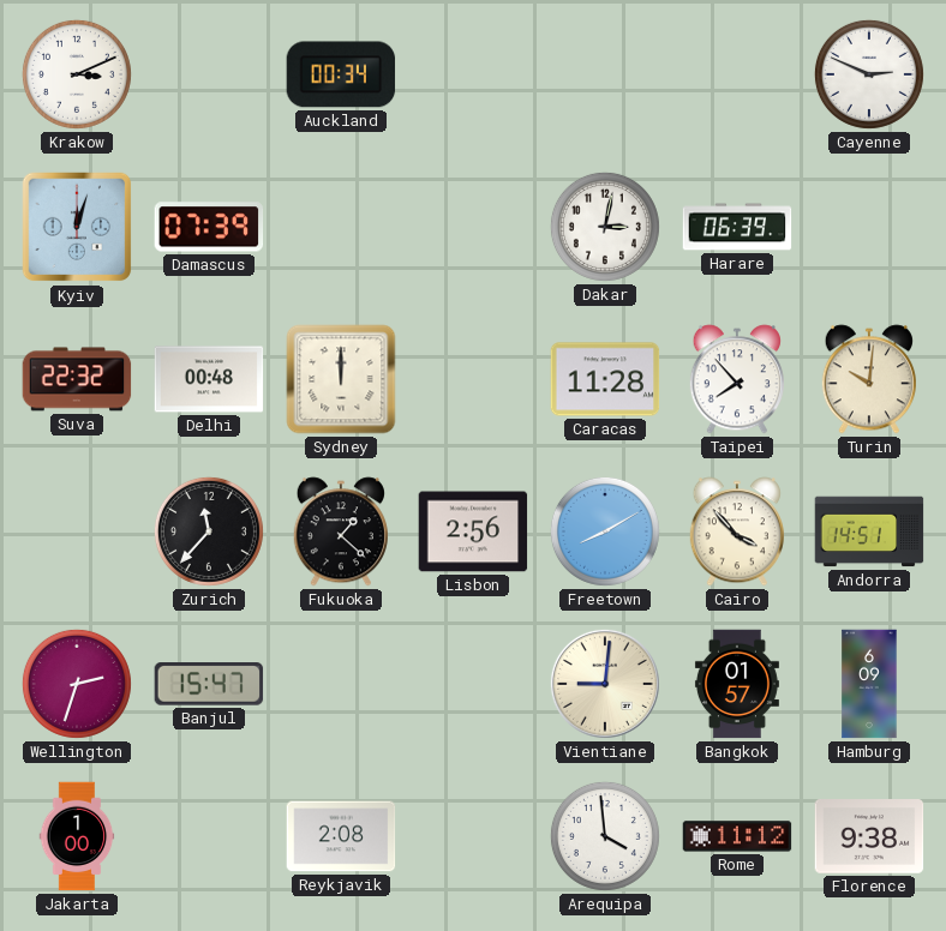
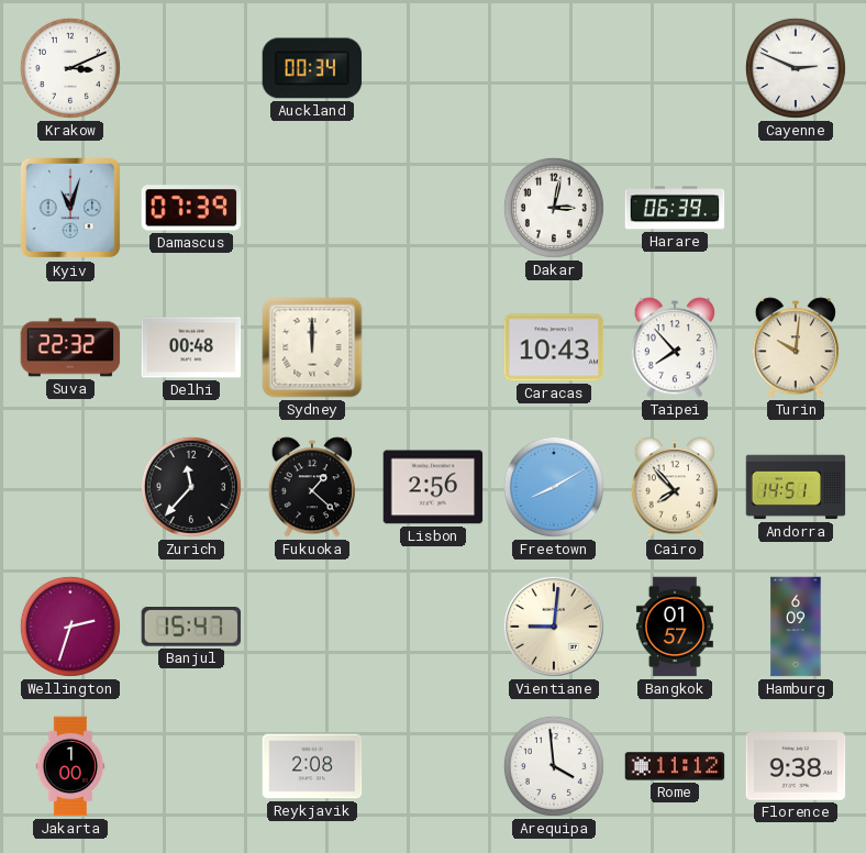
Kyiv: 12:03 -> 11:03 (70, 208)
Caracas: 11:28 -> 10:43 (554, 347)
Cairo: 3:53 -> 7:53 (674, 487)
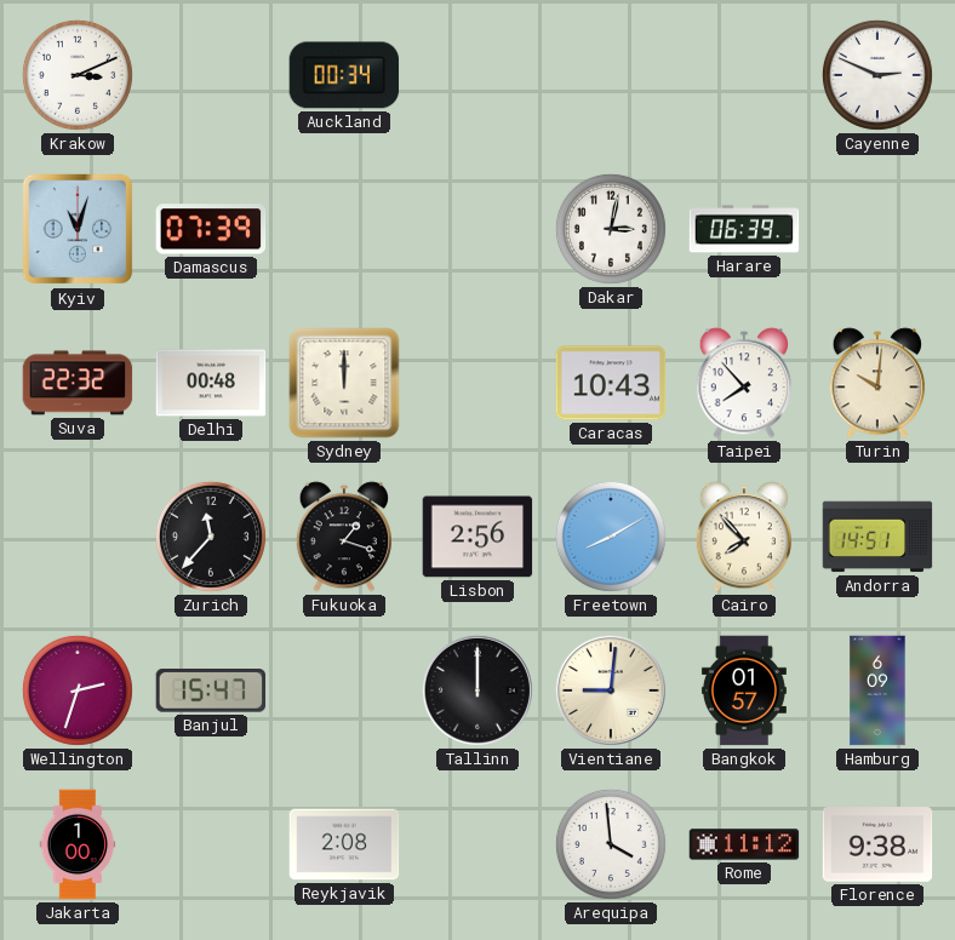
Fukuoka: 1:22 -> 1:18 (343, 537)
Tallinn: none -> 12:00 (477, 690)
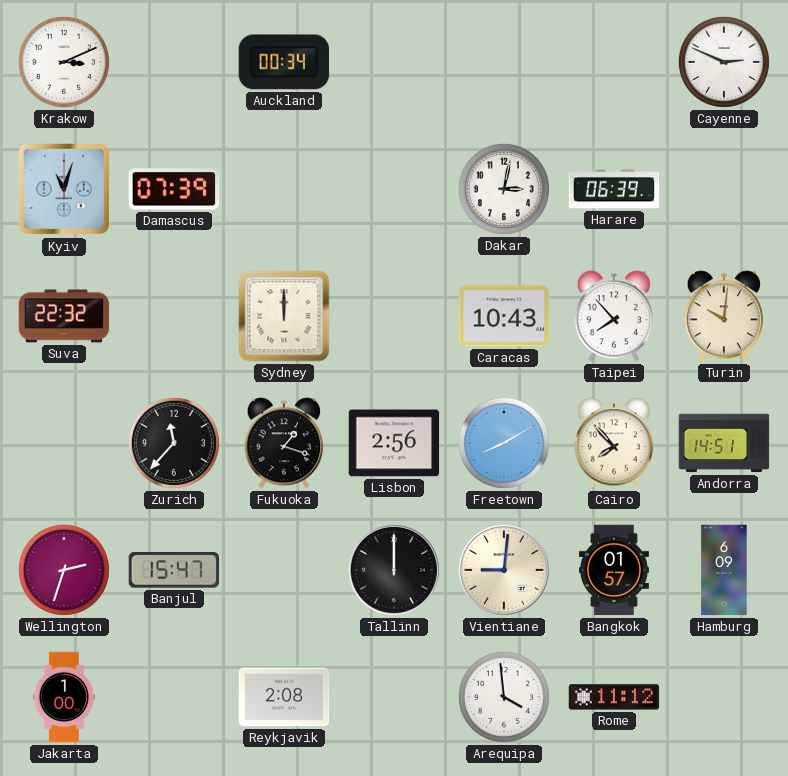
Delhi: 00:48 -> none (211, 383)
Florence: 9:38 -> none (877, 846)
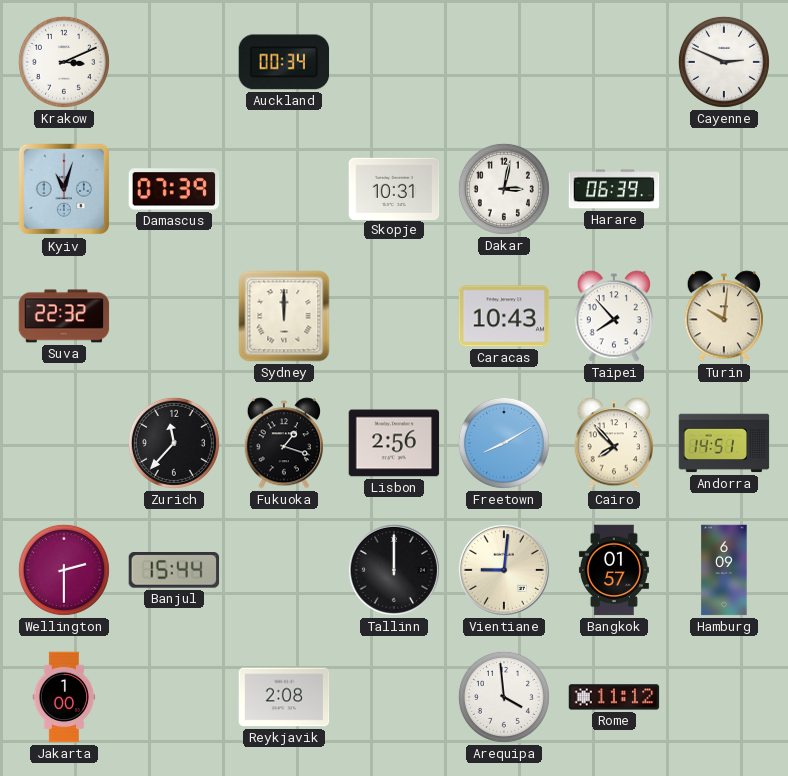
Skopje: none -> 10:31 (394, 188)
Wellington: 2:33 -> 2:30 (64, 570)
Banjul: 15:47 -> 15:44 (174, 570)
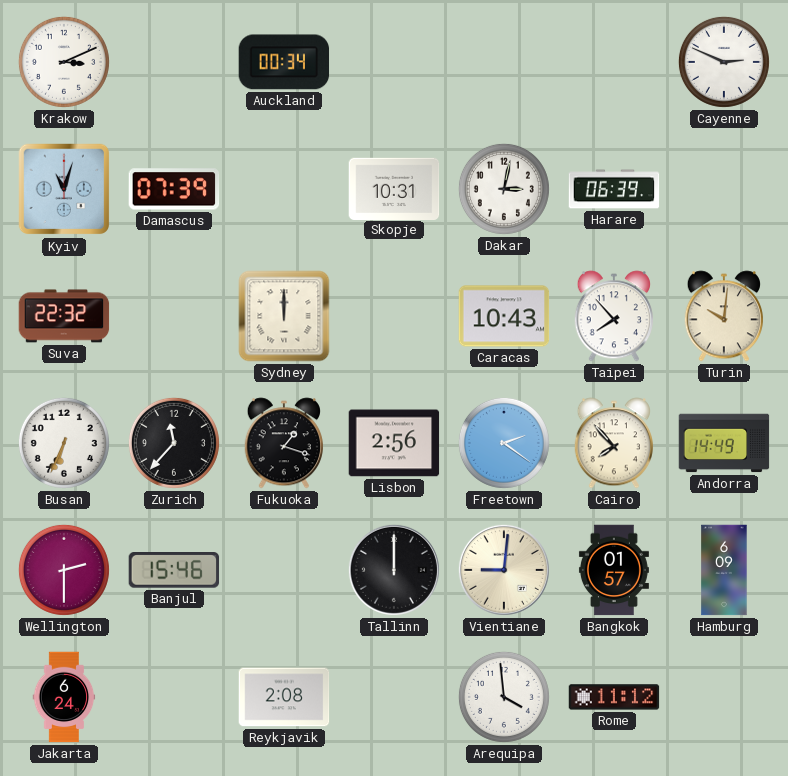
Busan: none -> 6:34 (64, 443)
Freetown: 8:10 -> 2:21 (504, 443)
Andorra: 14:51 -> 14:49 (724, 443)
Banjul: 15:44 -> 15:46 (174, 570)
Jakarta: 1:00 -> 6:24 (64, 697)
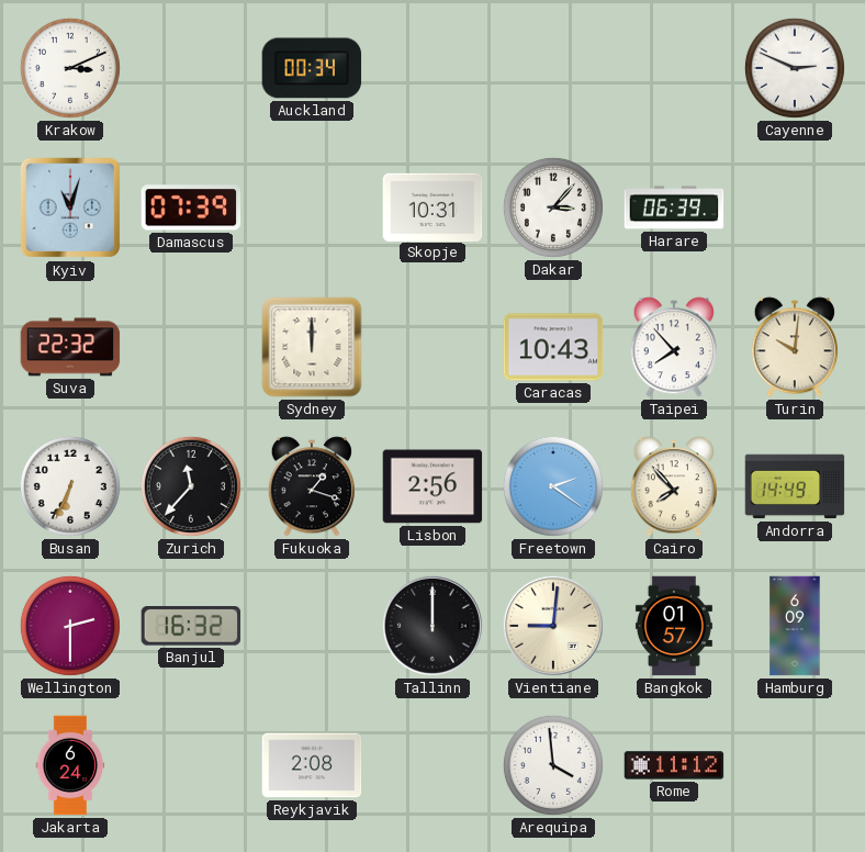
Dakar: 3:02 -> 3:07 (553, 208)
Banjul: 15:46 -> 16:32 (191, 626)
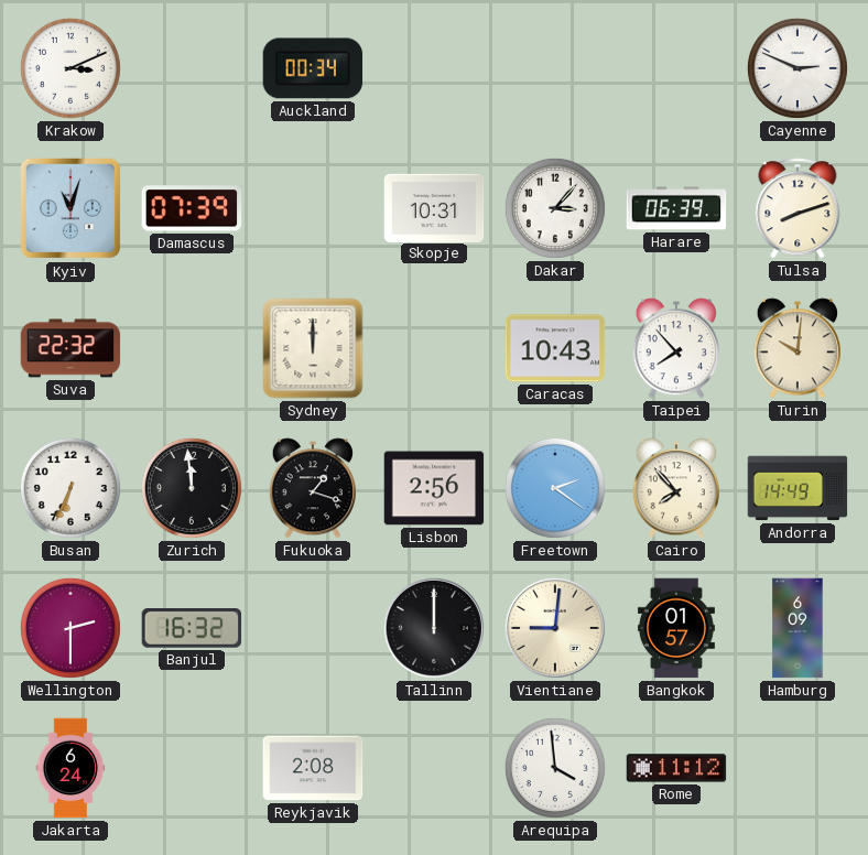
Tulsa: none -> 8:12 (798, 208)
Zurich: 11:37 -> 11:59 (192, 488)
